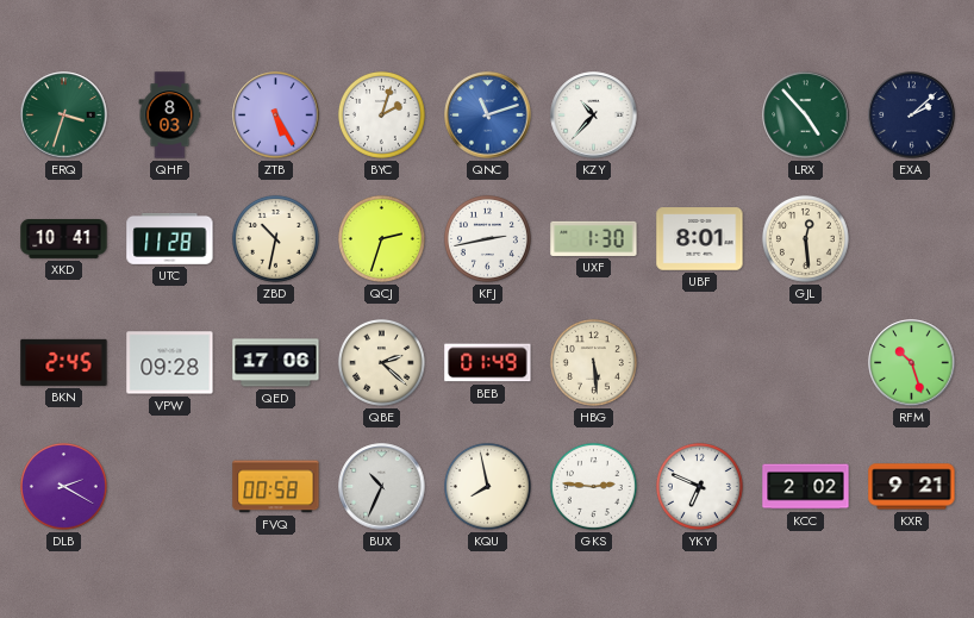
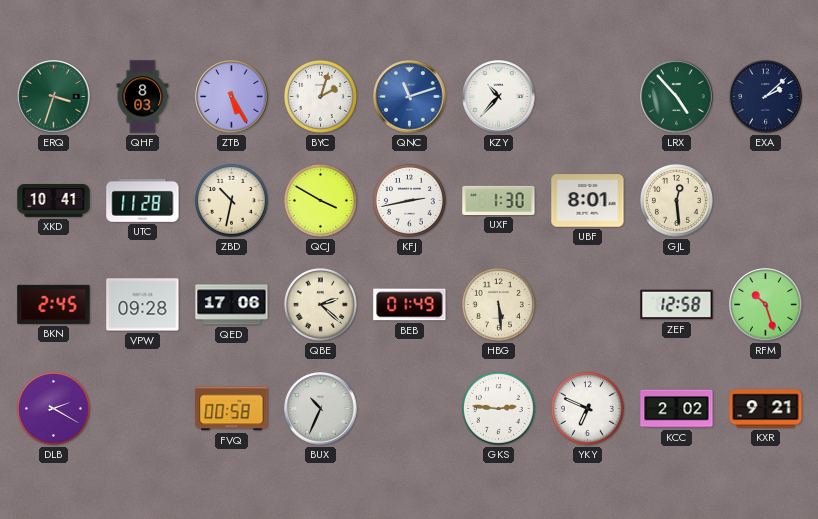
QCJ: 2:33 -> 3:50 (320, 200)
ZEF: none -> 12:58 (677, 305)
KQU: 7:58 -> none (487, 486)
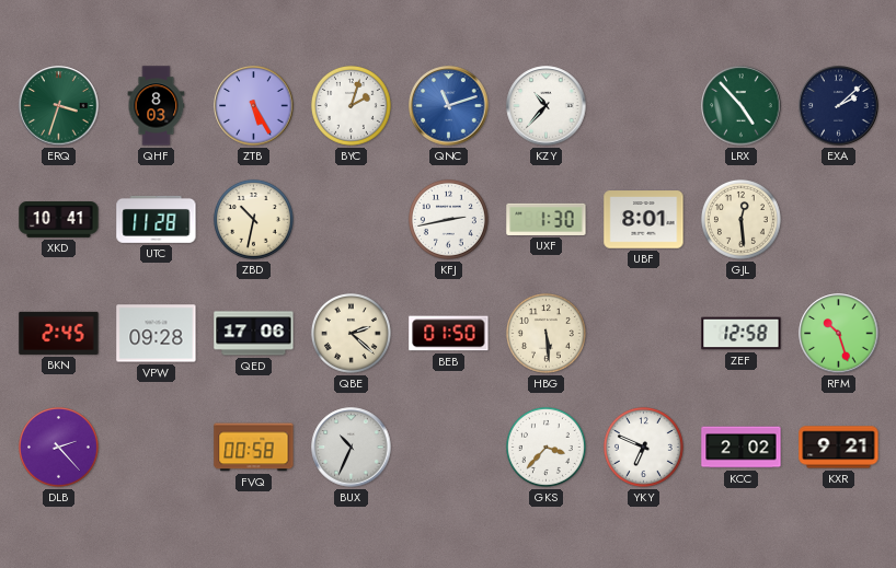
QCJ: 3:50 -> none (320, 200)
BEB: 01:49 -> 01:50 (449, 334)
DLB: 2:20 -> 2:23 (58, 447)
GKS: 2:46 -> 3:37 (545, 447)
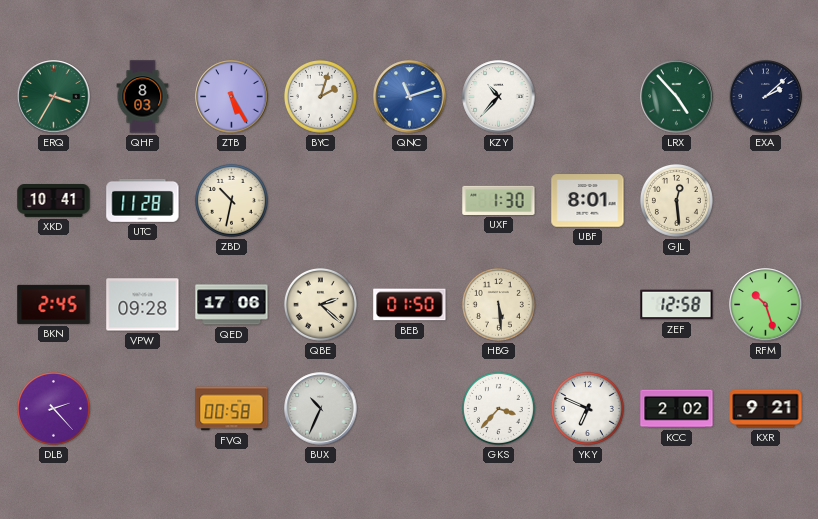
ERQ: 3:33 -> 3:35 (54, 97)
KFJ: 2:43 -> none (448, 219)
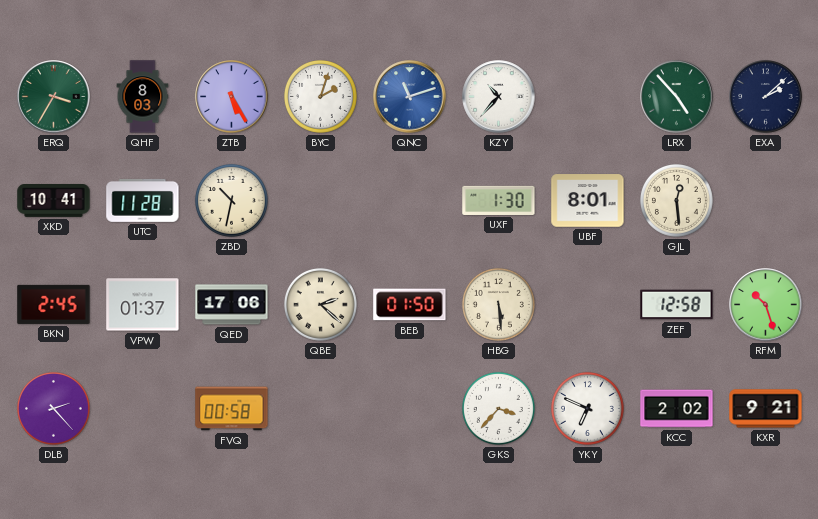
VPW: 09:28 -> 01:37 (143, 305)
BUX: 10:34 -> none (321, 409)
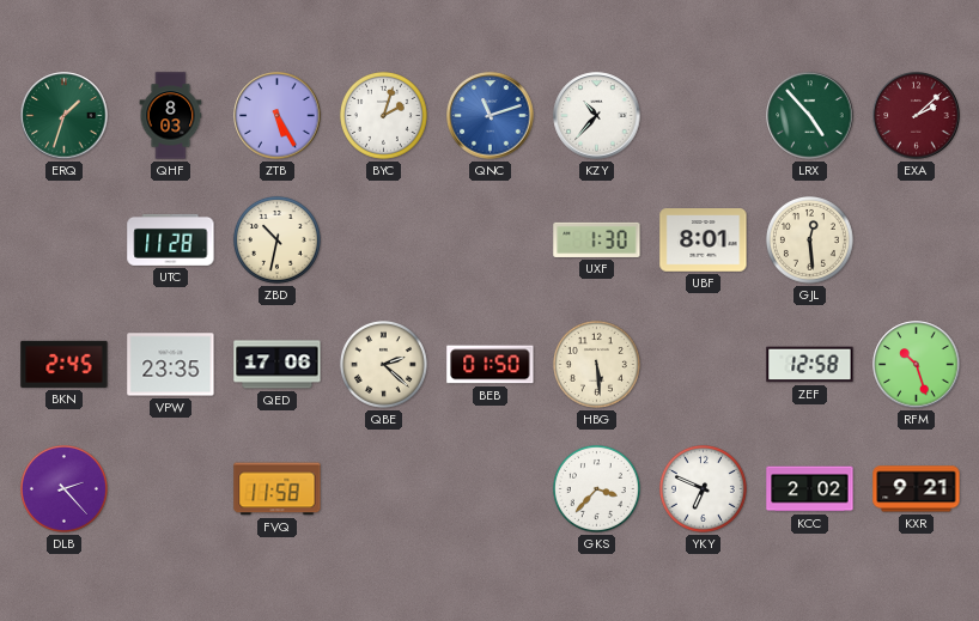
ERQ: 3:35 -> 1:33 (65, 116)
EXA dial: navy -> burgundy (917, 116)
XKD: 10:41 -> none (54, 201)
VPW: 01:37 -> 23:35 (171, 365)
FVQ: 00:58 -> 11:58 (278, 489)
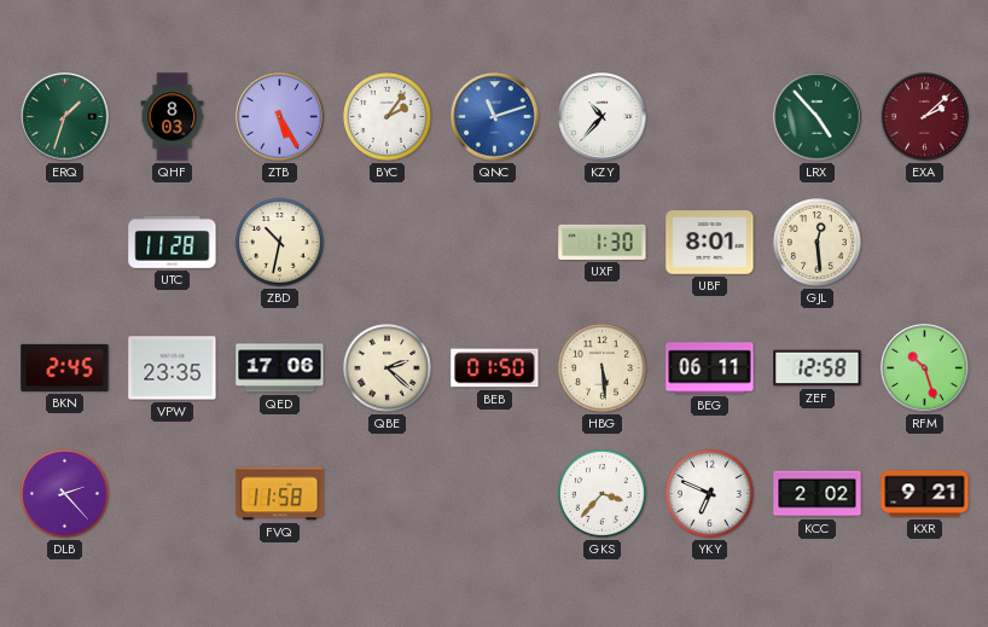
BYC: 2:03 -> 2:06 (387, 116)
BEG: none -> 06:11 (710, 368)
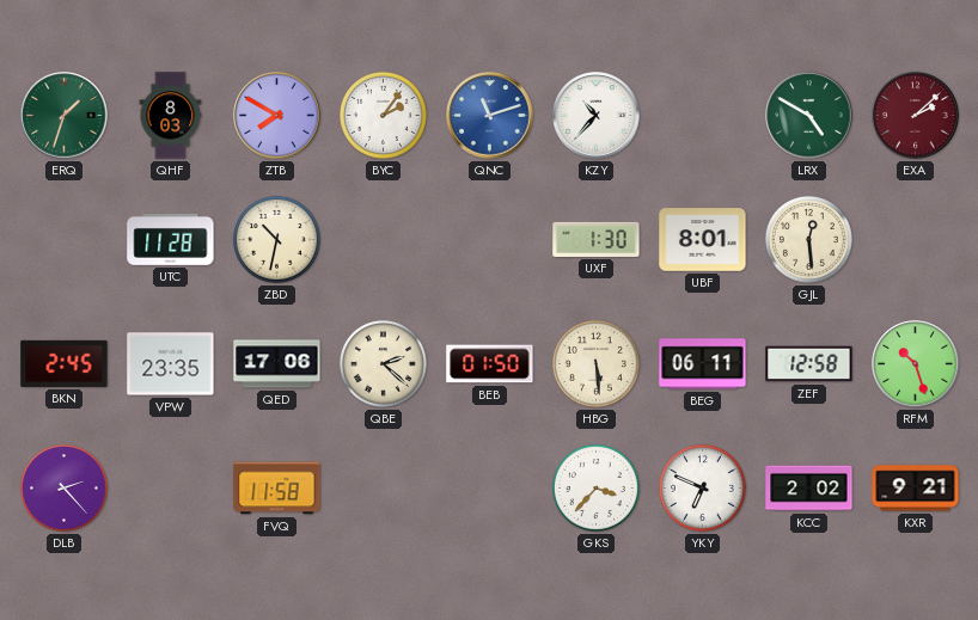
ZTB: 5:25 -> 7:50 (277, 116)
LRX: 4:53 -> 4:50 (809, 116)
